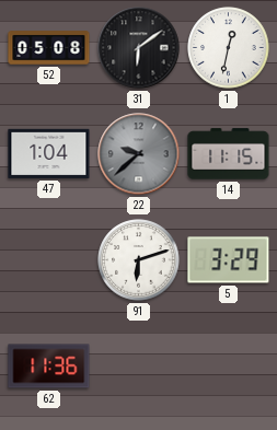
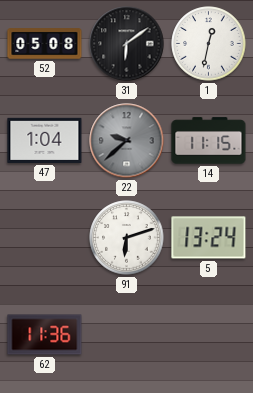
5: 3:29 -> 13:24 (209, 238)
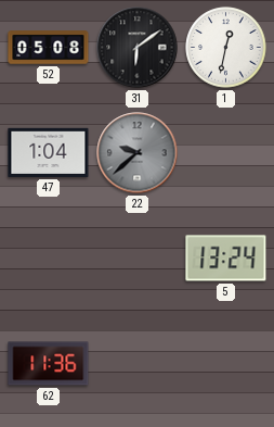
14: 11:15 -> none (209, 141)
91: 6:12 -> none (127, 238)
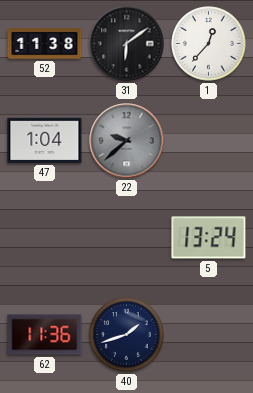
52: 05:08 -> 11:38 (45, 44)
1: 12:32 -> 12:37 (209, 44)
40: none -> 1:42 (127, 335)
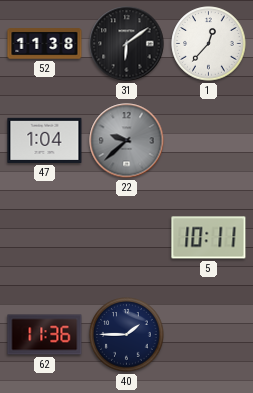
5: 13:24 -> 10:11 (209, 238)
40: 1:42 -> 1:45 (127, 335)
